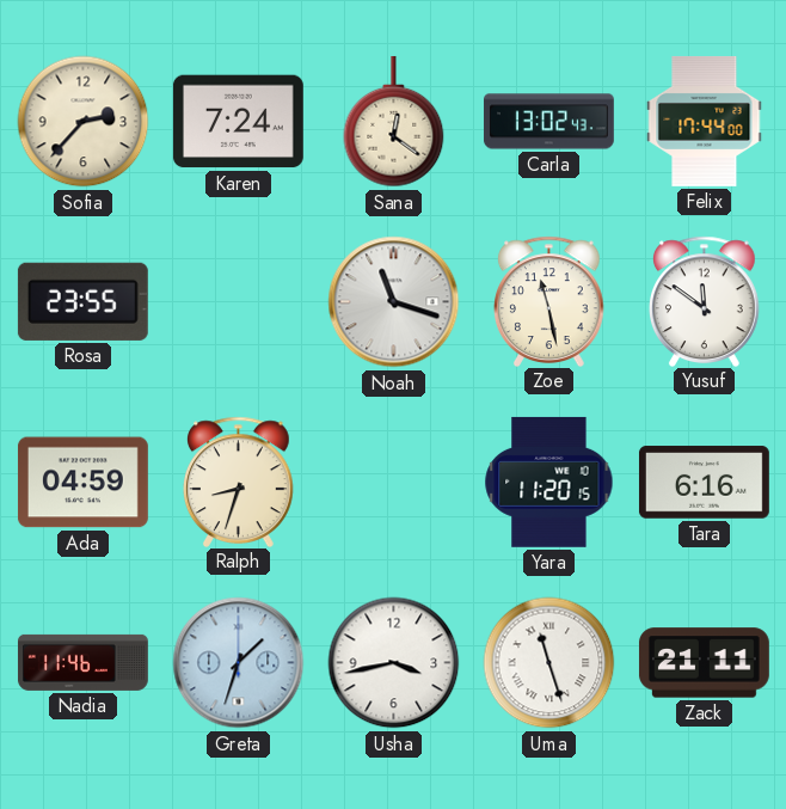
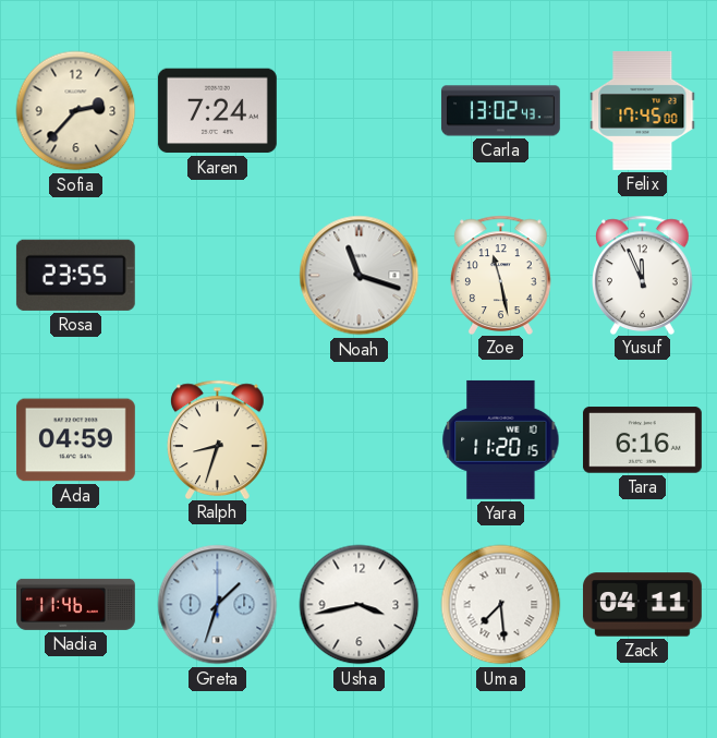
Sana: 12:21 -> none (394, 122)
Felix: 17:44 -> 17:45 (643, 110)
Yusuf: 11:51 -> 11:56 (643, 275)
Uma: 11:27 -> 7:29 (501, 605)
Zack: 21:11 -> 04:11 (642, 605)
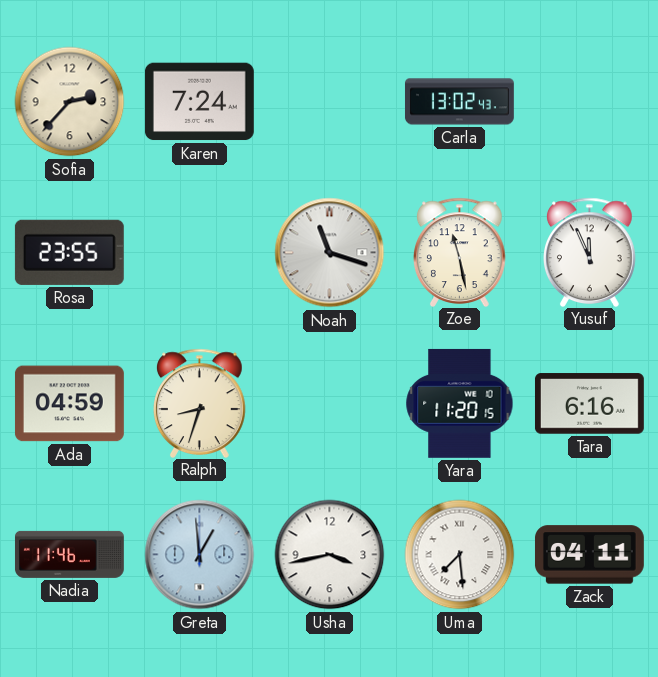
Felix: 17:45 -> none (643, 110)
Greta: 1:33 -> 12:59 (200, 555)
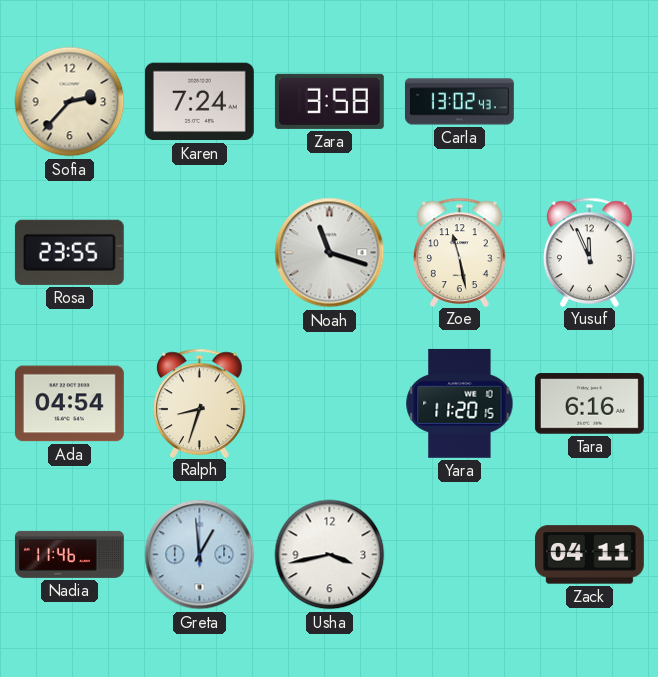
Zara: none -> 3:58 (329, 101)
Ada: 04:59 -> 04:54 (69, 404)
Uma: 7:29 -> none (460, 555)
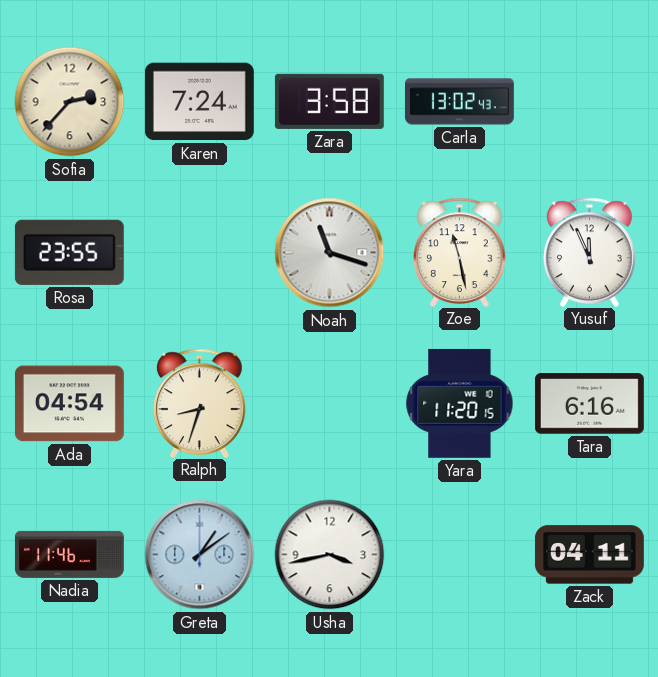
Greta: 12:59 -> 1:09 (200, 555)
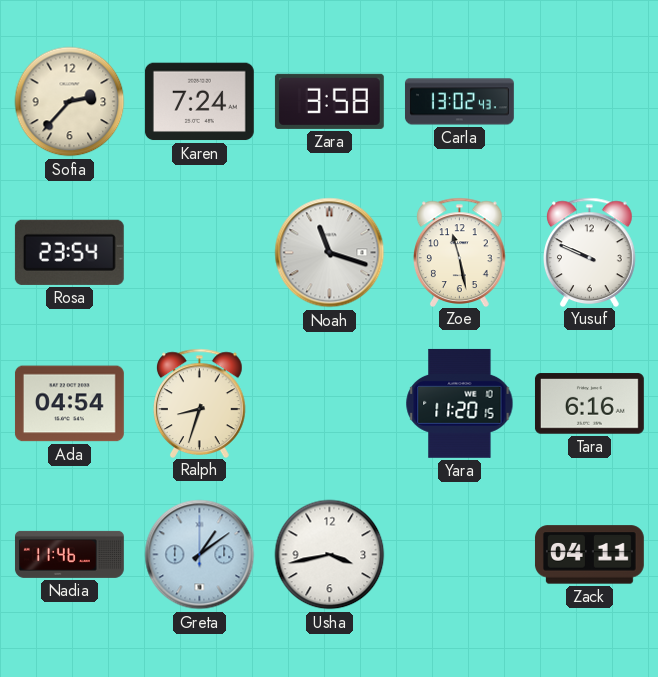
Rosa: 23:55 -> 23:54 (69, 252)
Yusuf: 11:56 -> 9:49 (590, 252)
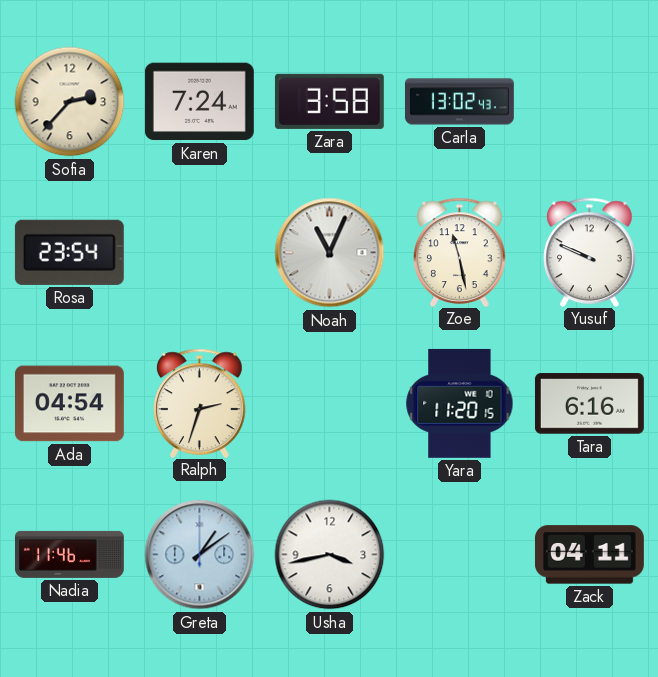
Noah: 11:18 -> 11:04 (330, 253)
Ralph: 8:33 -> 2:33 (200, 403)
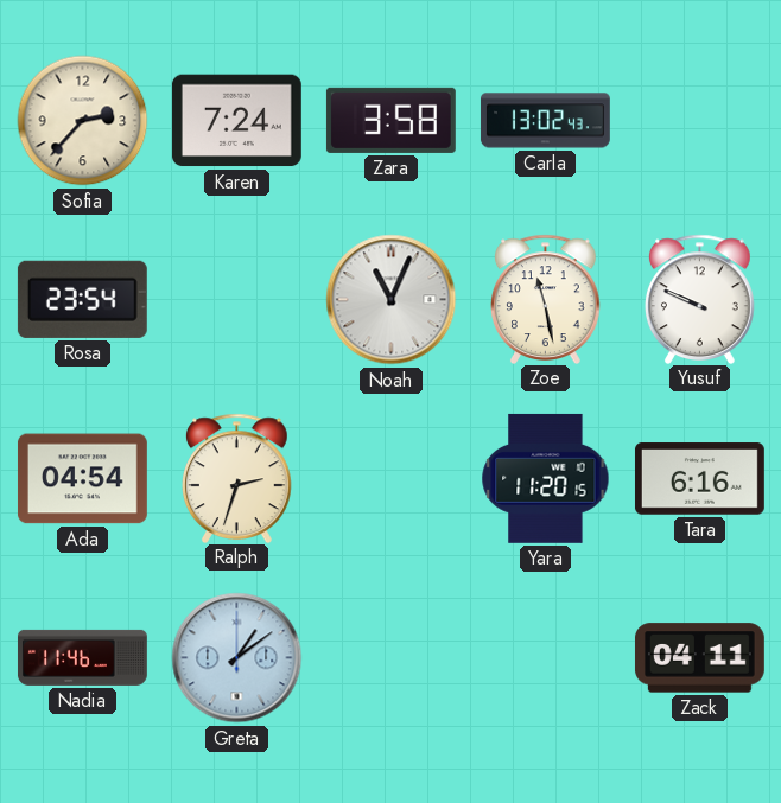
Usha: 3:43 -> none (330, 555)
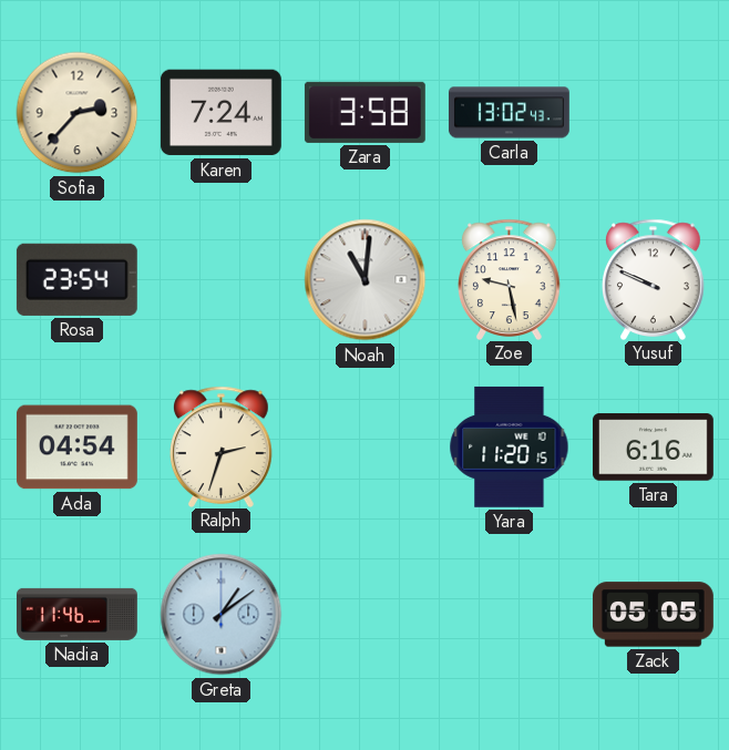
Noah: 11:04 -> 11:01 (366, 280)
Zoe: 11:28 -> 9:28 (510, 279)
Zack: 04:11 -> 05:05 (653, 615)
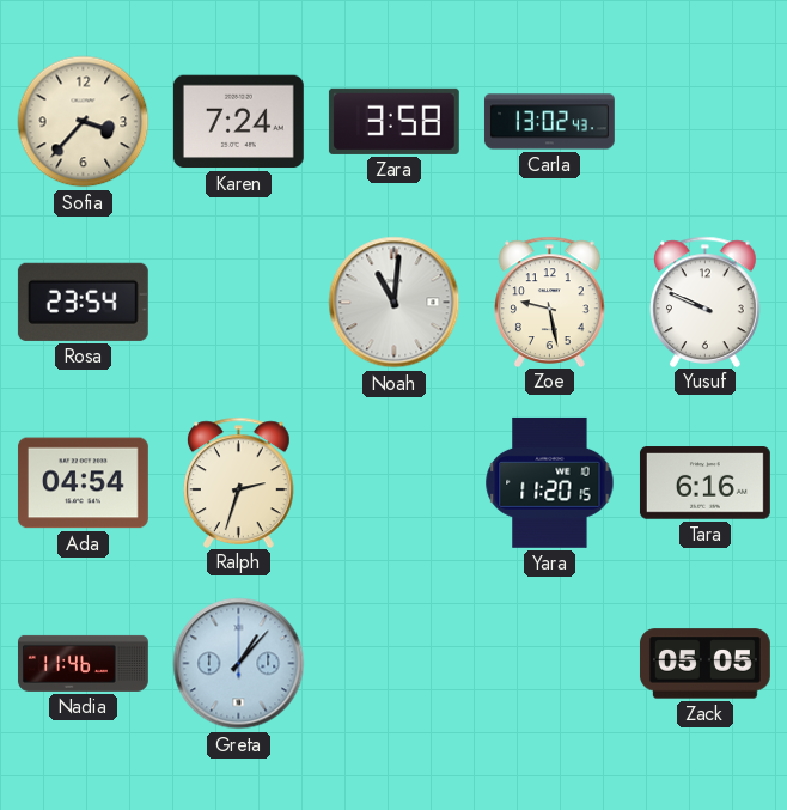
Sofia: 2:37 -> 3:37 (84, 122)
Greta: 1:09 -> 1:07 (239, 664)
